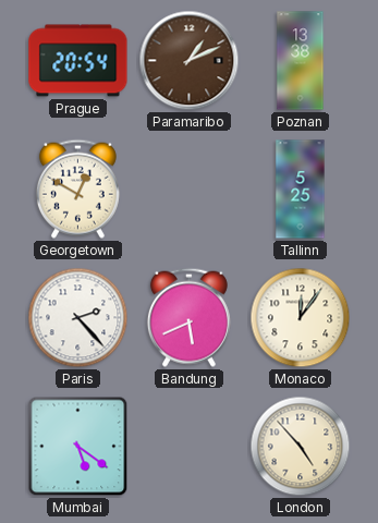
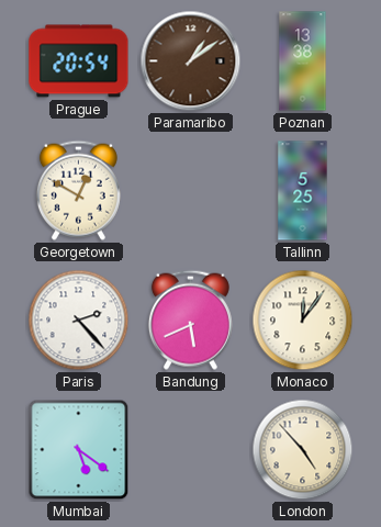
Paramaribo: 1:11 -> 1:09 (191, 61)
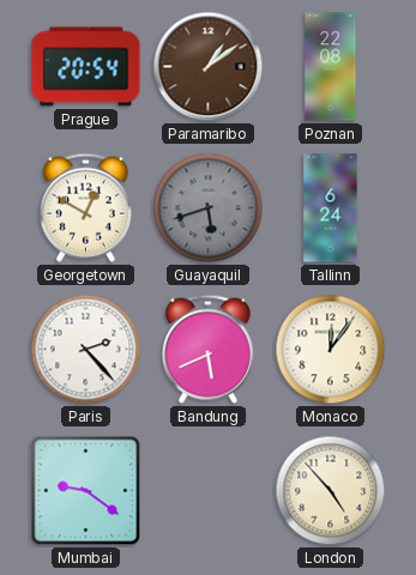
Poznan: 13:38 -> 22:08 (331, 67)
Guayaquil: none -> 5:42 (209, 208)
Tallinn: 5:25 -> 6:24 (331, 208)
Mumbai: 5:21 -> 9:21 (86, 491)
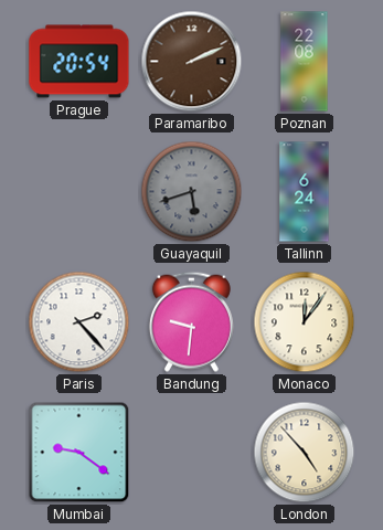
Paramaribo: 1:09 -> 2:11 (192, 62)
Georgetown: 12:50 -> none (85, 207)
Bandung: 5:41 -> 9:31 (191, 321)
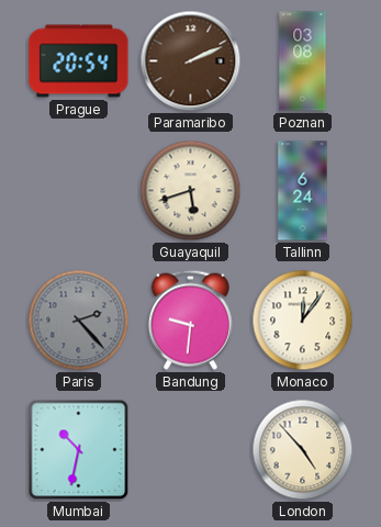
Poznan: 22:08 -> 03:08 (303, 61)
Guayaquil dial: grey -> cream (191, 191)
Paris dial: white -> grey (79, 321)
Mumbai: 9:21 -> 10:32 (79, 450)
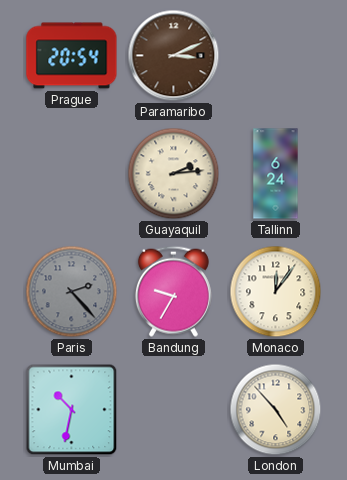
Paramaribo: 2:11 -> 3:11 (174, 56)
Poznan: 03:08 -> none (303, 61)
Guayaquil: 5:42 -> 2:14 (174, 174)
Bandung: 9:31 -> 9:35 (173, 291)
